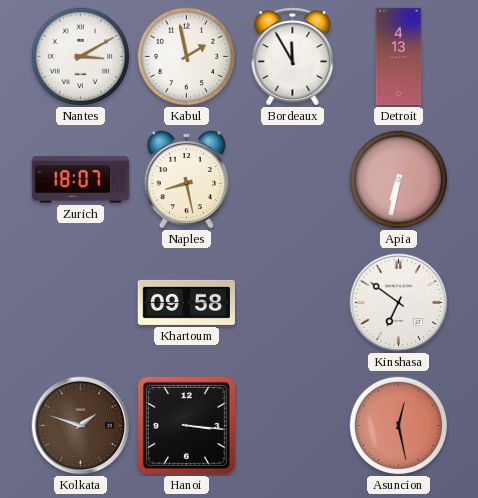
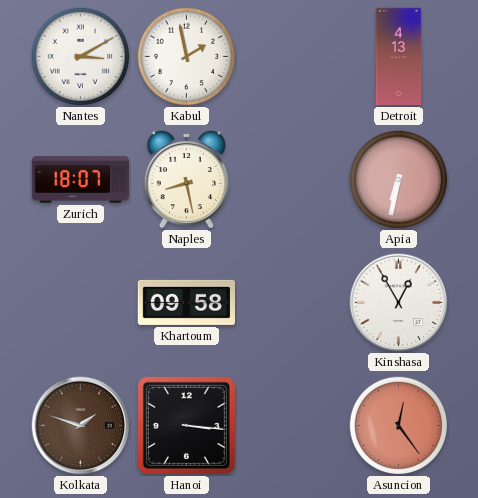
Bordeaux: 11:55 -> none (293, 57)
Kinshasa: 6:51 -> 12:55 (399, 303)
Asuncion: 12:28 -> 12:24 (399, 426)
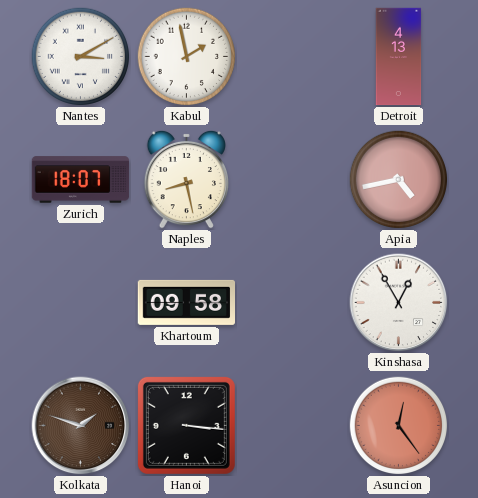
Apia: 6:32 -> 4:43 (399, 180)
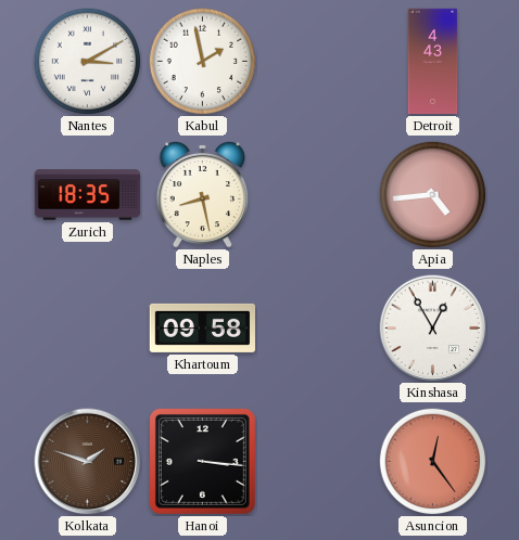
Detroit: 4:13 -> 4:43 (433, 62)
Zurich: 18:07 -> 18:35 (88, 195)
Apia: 4:43 -> 4:44 (433, 195)
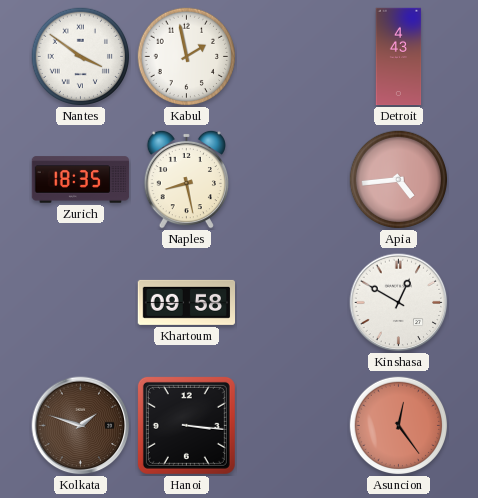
Nantes: 3:10 -> 3:51 (81, 57)
Kinshasa: 12:55 -> 12:50 (399, 303)
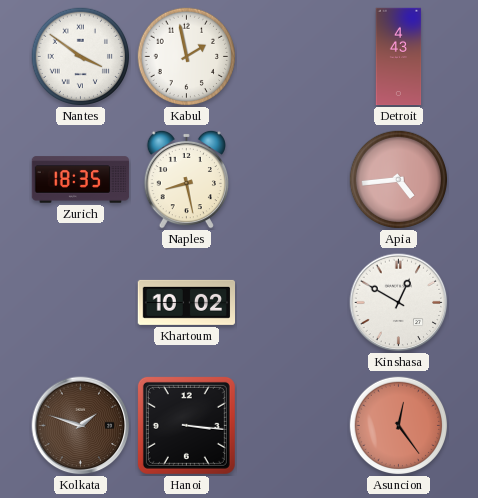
Khartoum: 09:58 -> 10:02 (186, 302)
